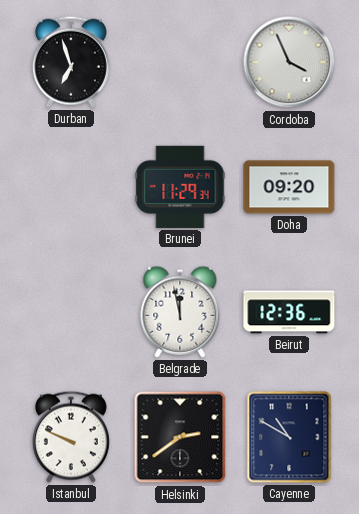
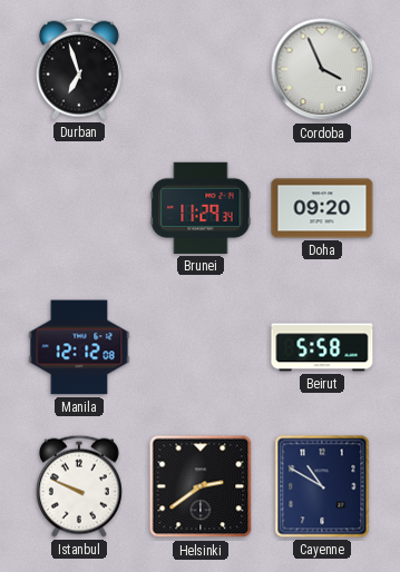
Manila: none -> 12:12 (79, 347)
Belgrade: 11:58 -> none (180, 312)
Beirut: 12:36 -> 5:58 (322, 347)
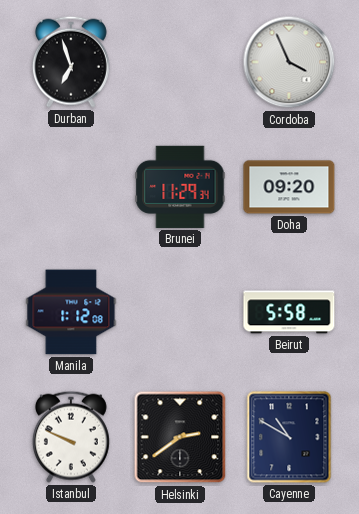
Manila: 12:12 -> 1:12 (71, 312)
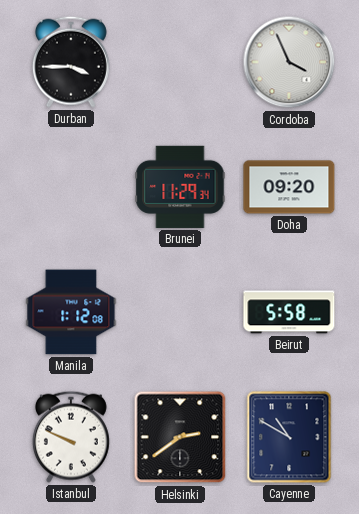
Durban: 6:57 -> 3:45 (71, 62)
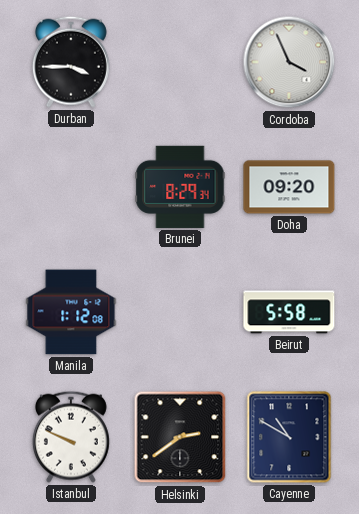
Brunei: 11:29 -> 8:29 (180, 187)
